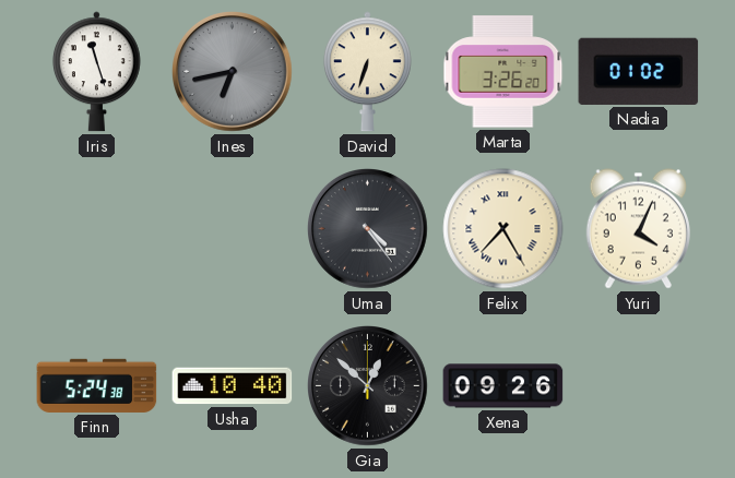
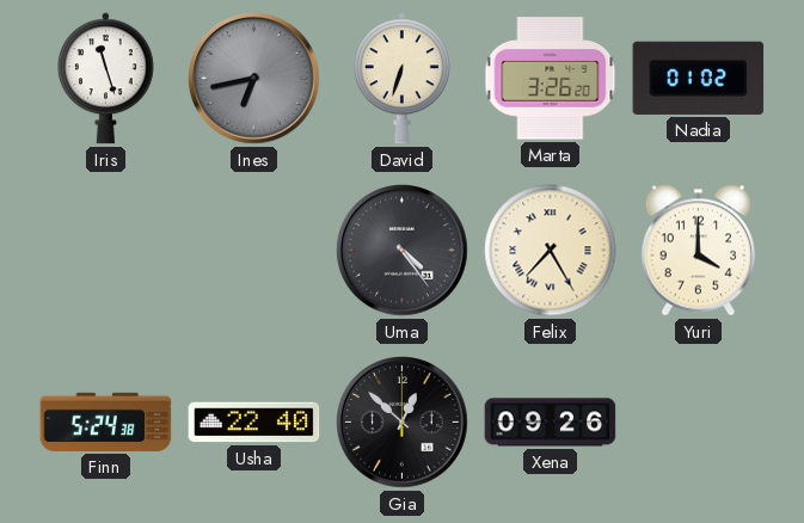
Yuri: 4:04 -> 4:00 (698, 251)
Usha: 10:40 -> 22:40 (254, 423)
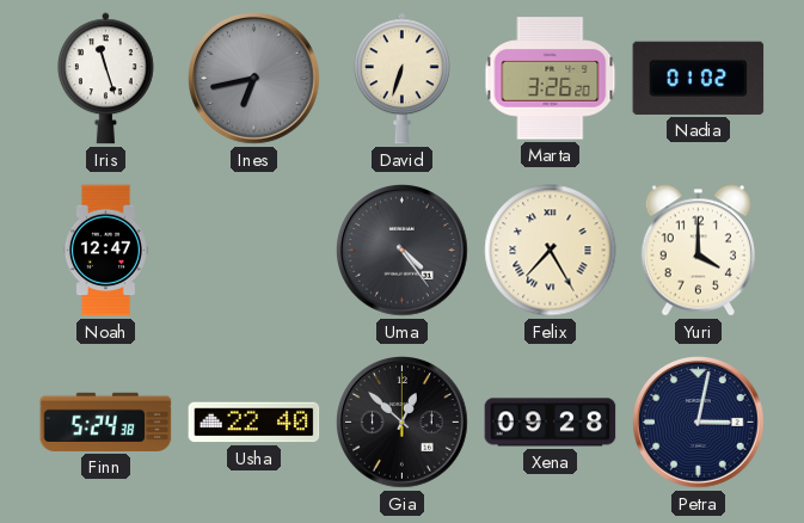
Noah: none -> 12:47 (105, 251)
Xena: 09:26 -> 09:28 (551, 423)
Petra: none -> 3:02 (699, 423)
